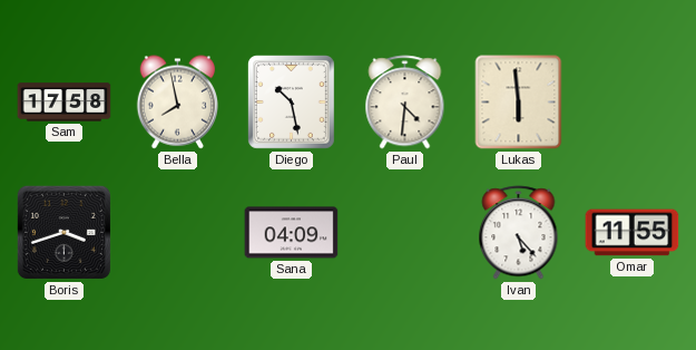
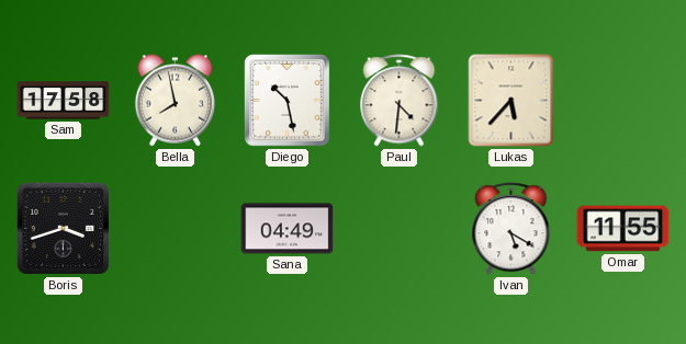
Lukas: 5:59 -> 5:37 (511, 101)
Sana: 04:09 -> 04:49 (288, 229)
Ivan: 5:23 -> 5:20 (511, 229)
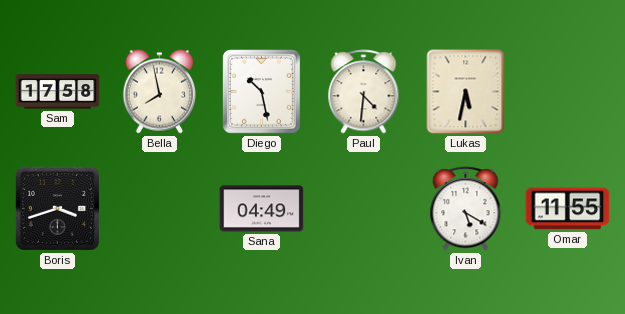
Lukas: 5:37 -> 5:32 (466, 92)
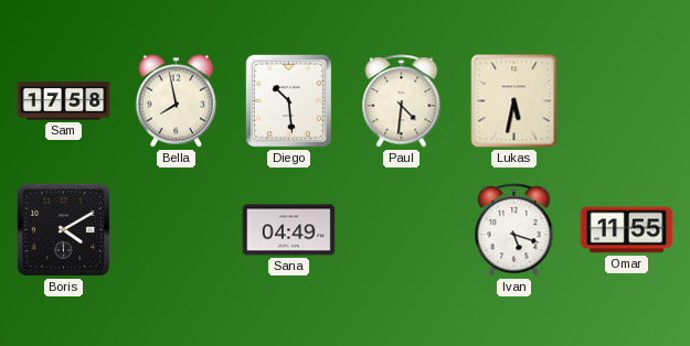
Diego: 10:28 -> 10:29 (289, 101)
Boris: 3:42 -> 4:10 (63, 229)
Ivan: 5:20 -> 5:18 (514, 230)
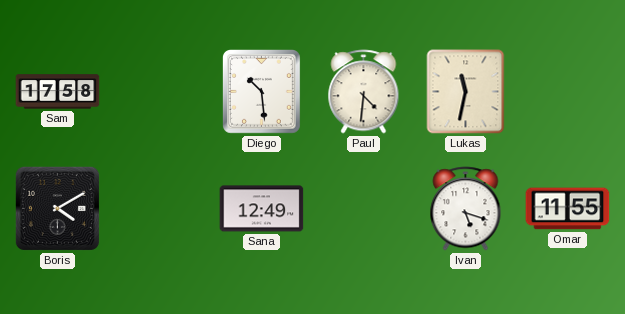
Bella: 7:58 -> none (176, 101)
Lukas: 5:32 -> 11:32 (466, 92)
Sana: 04:49 -> 12:49 (262, 209)
